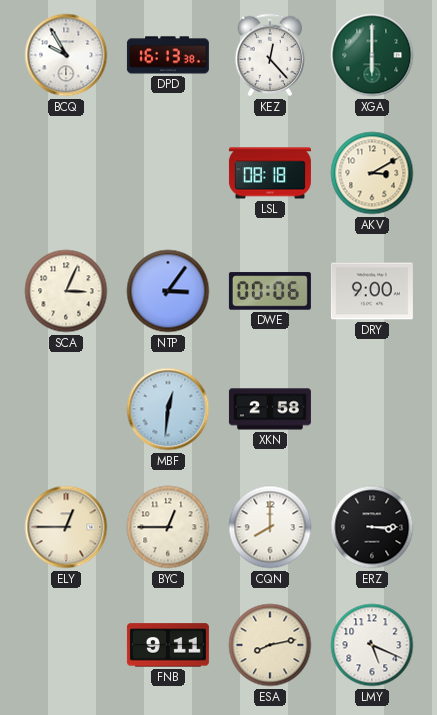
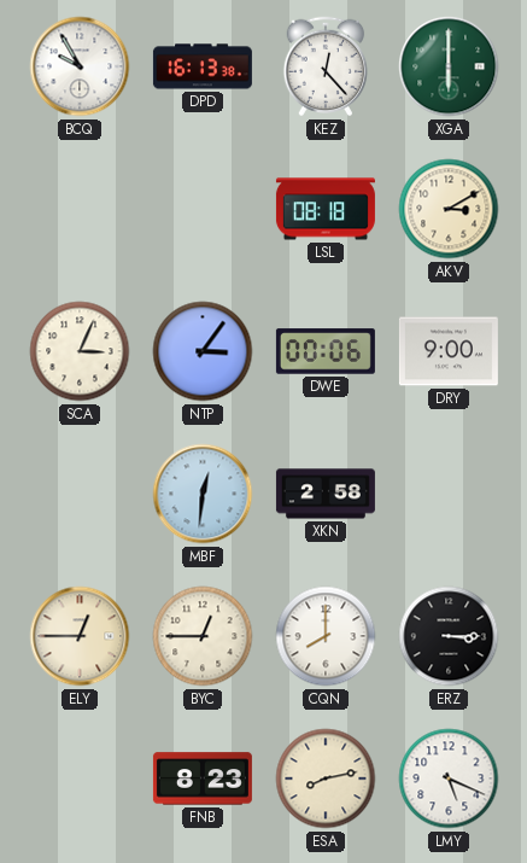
FNB: 9:11 -> 8:23 (203, 779)
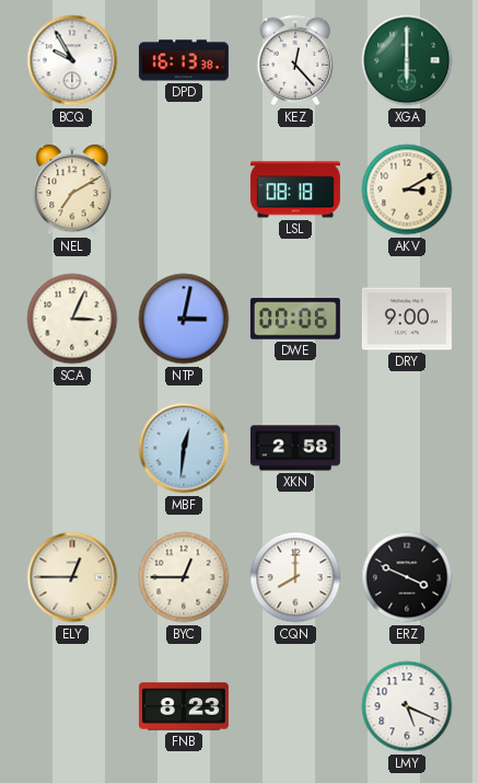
NEL: none -> 7:10 (72, 189)
NTP: 3:06 -> 3:02 (184, 319)
ERZ: 3:15 -> 3:49 (407, 577)
ESA: 8:13 -> none (326, 779)
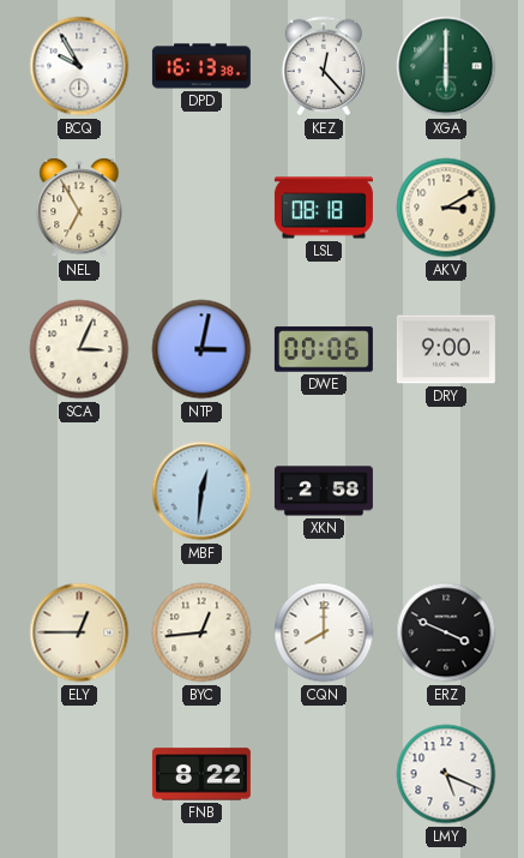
NEL: 7:10 -> 6:55 (79, 208)
BYC: 12:45 -> 12:44 (201, 632)
FNB: 8:23 -> 8:22 (201, 774)
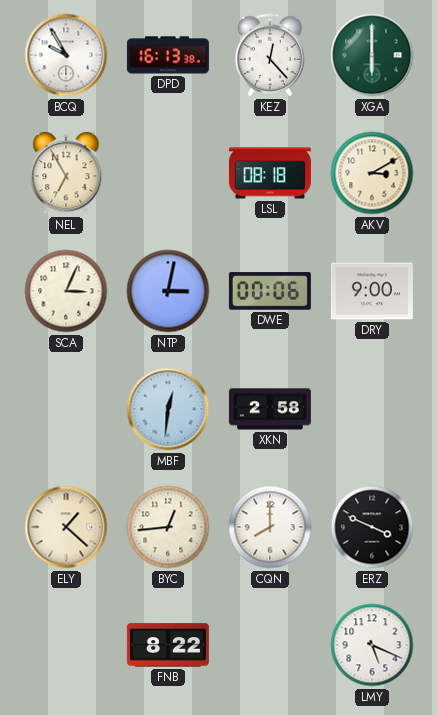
ELY: 12:45 -> 1:22 (66, 527)
